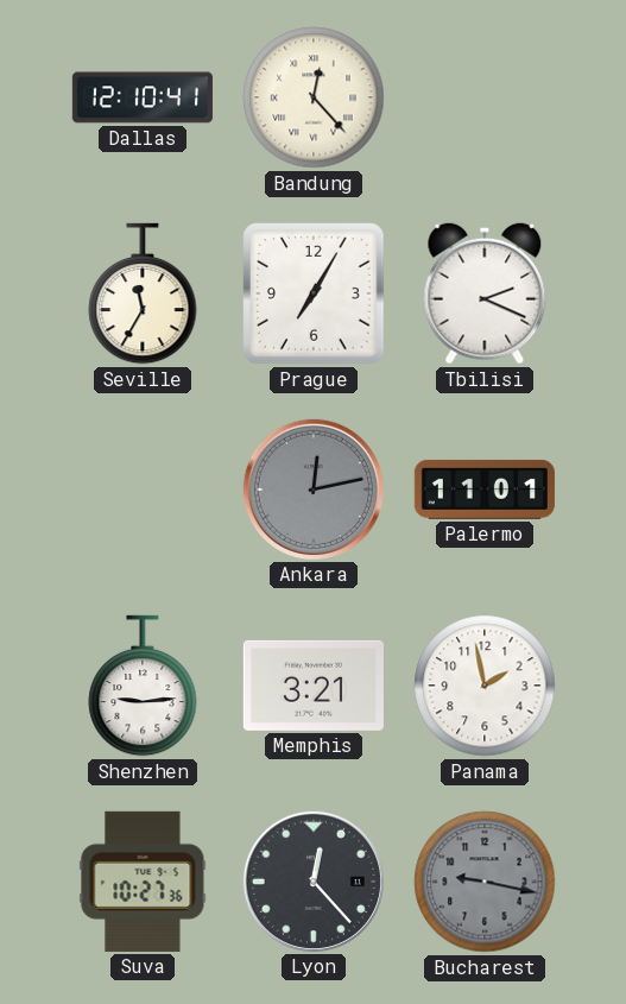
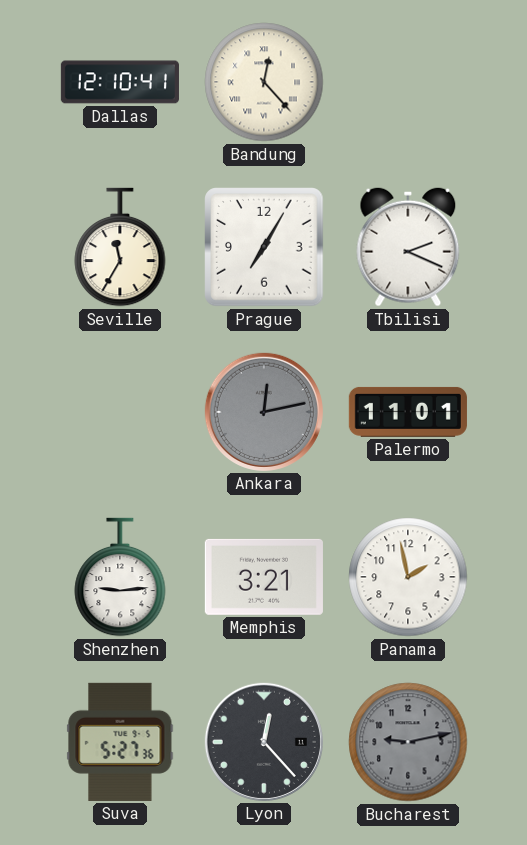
Suva: 10:27 -> 5:27 (120, 742)
Bucharest: 9:17 -> 9:13 (408, 742)
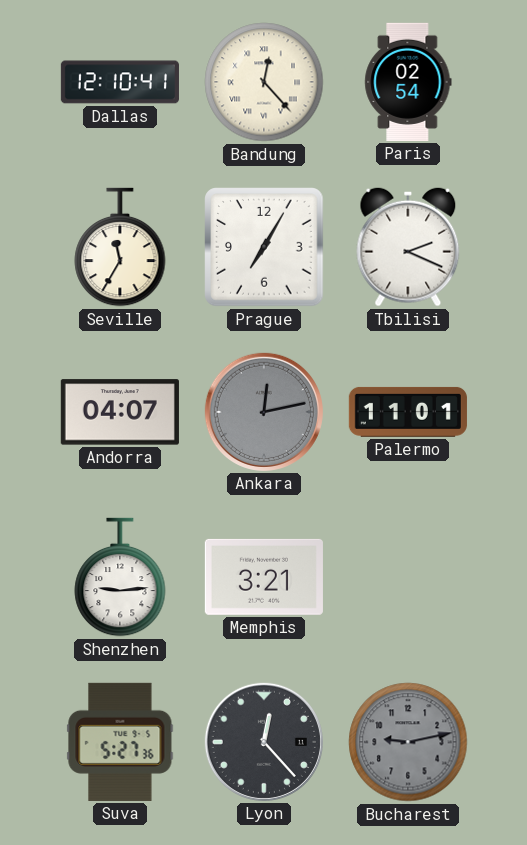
Paris: none -> 02:54 (408, 82)
Andorra: none -> 04:07 (120, 412)
Panama: 1:58 -> none (408, 577)
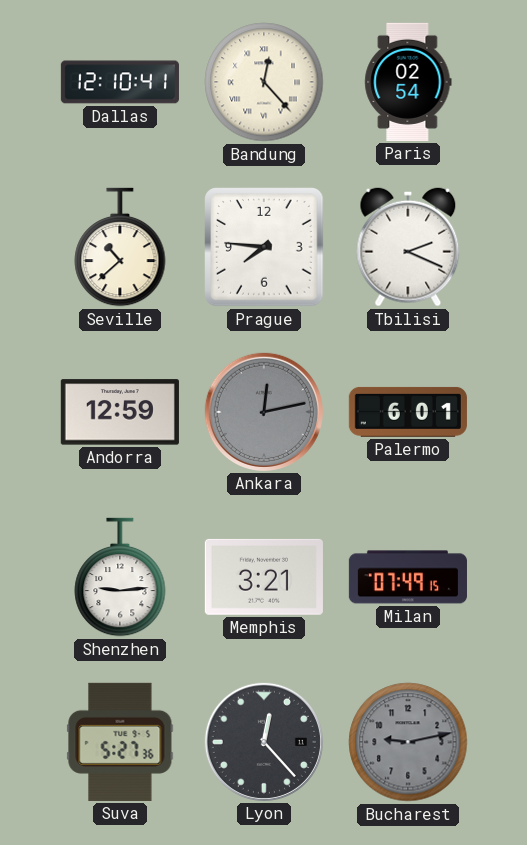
Seville: 11:35 -> 10:38 (120, 247)
Prague: 7:05 -> 7:46 (264, 247)
Andorra: 04:07 -> 12:59 (120, 412)
Palermo: 11:01 -> 6:01 (408, 412)
Milan: none -> 07:49 (408, 577)
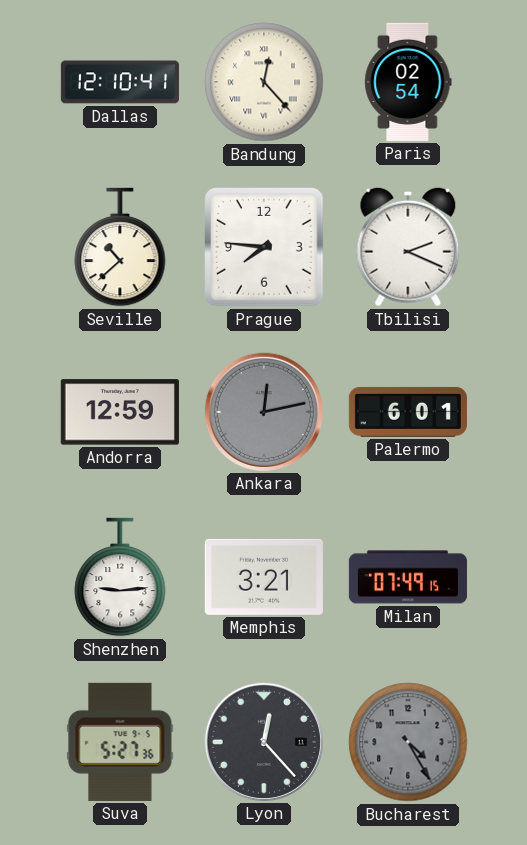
Bucharest: 9:13 -> 4:25 (408, 742)
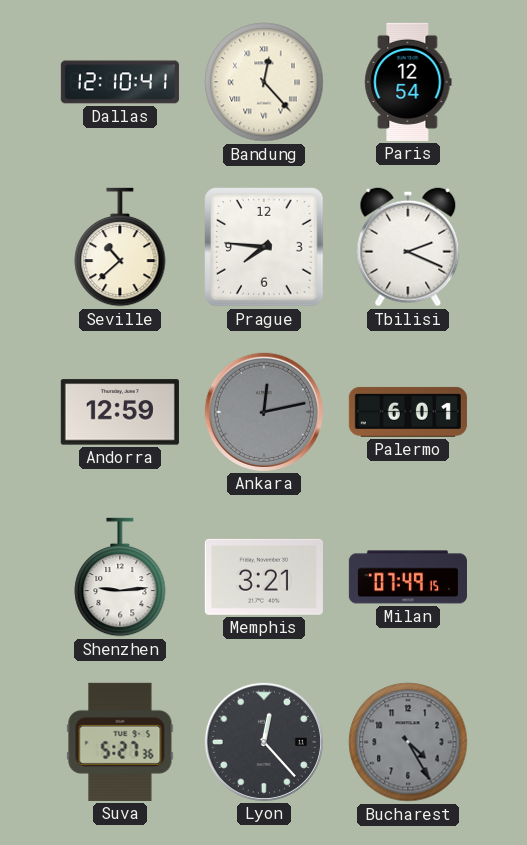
Paris: 02:54 -> 12:54 (408, 82)
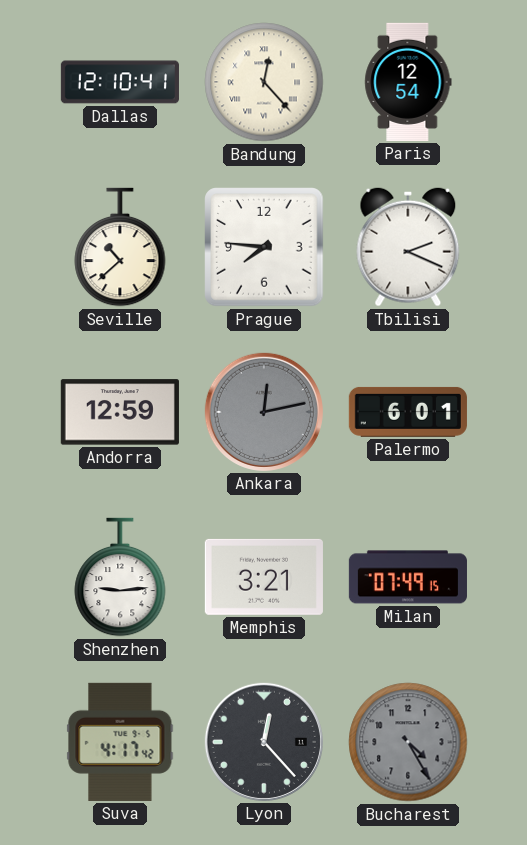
Suva: 5:27 -> 4:17 (120, 742)
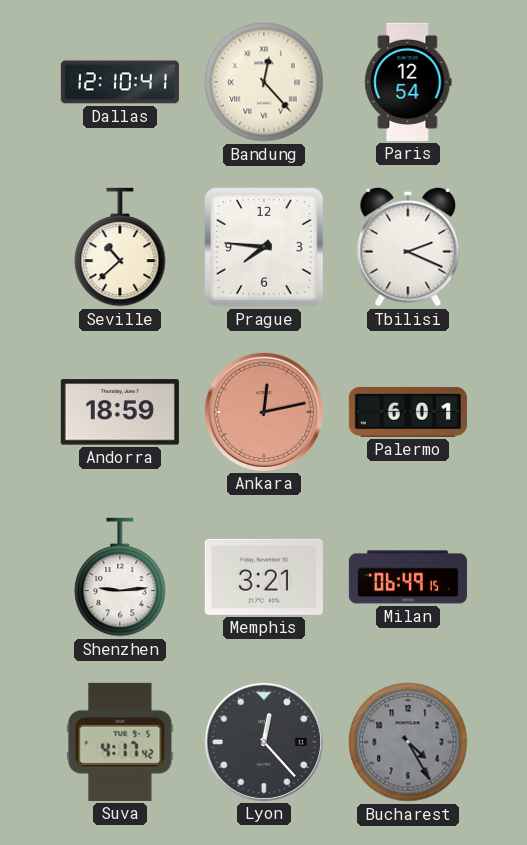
Andorra: 12:59 -> 18:59 (120, 412)
Ankara dial: grey -> salmon (264, 412)
Milan: 07:49 -> 06:49 (408, 577)
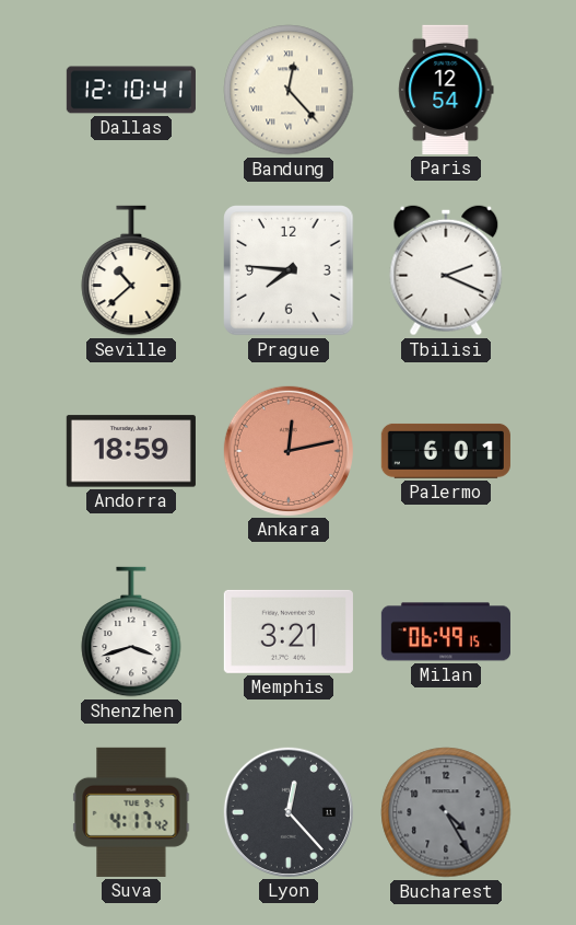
Shenzhen: 9:14 -> 3:42 (131, 632)
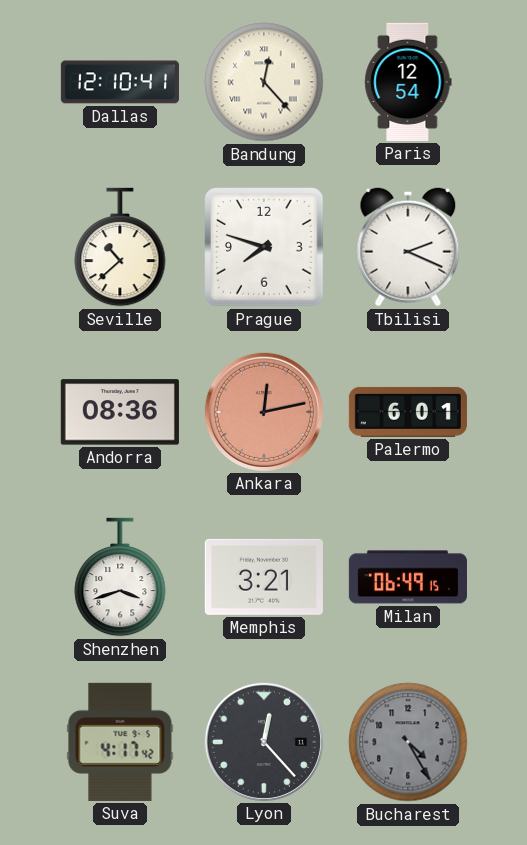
Prague: 7:46 -> 7:48 (264, 247)
Andorra: 18:59 -> 08:36 (120, 412)
